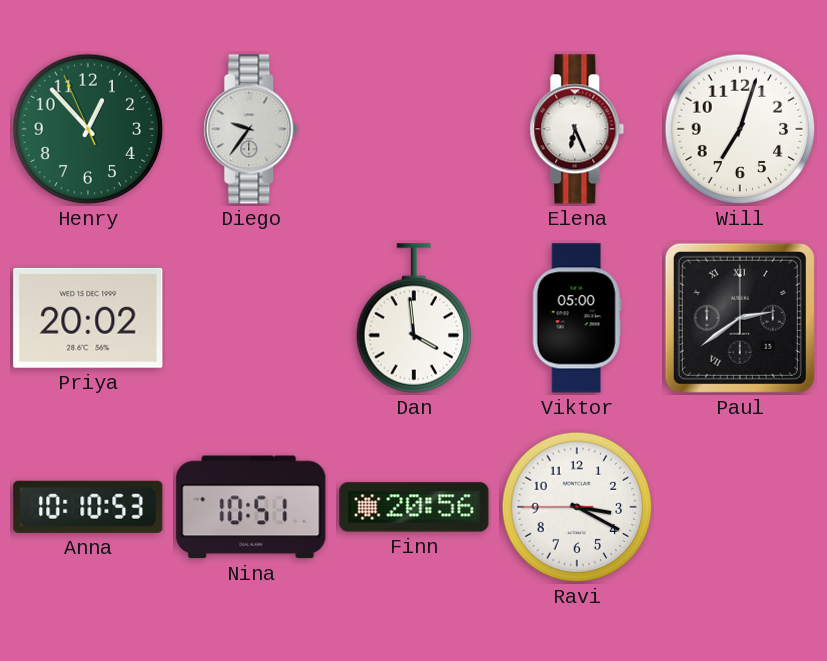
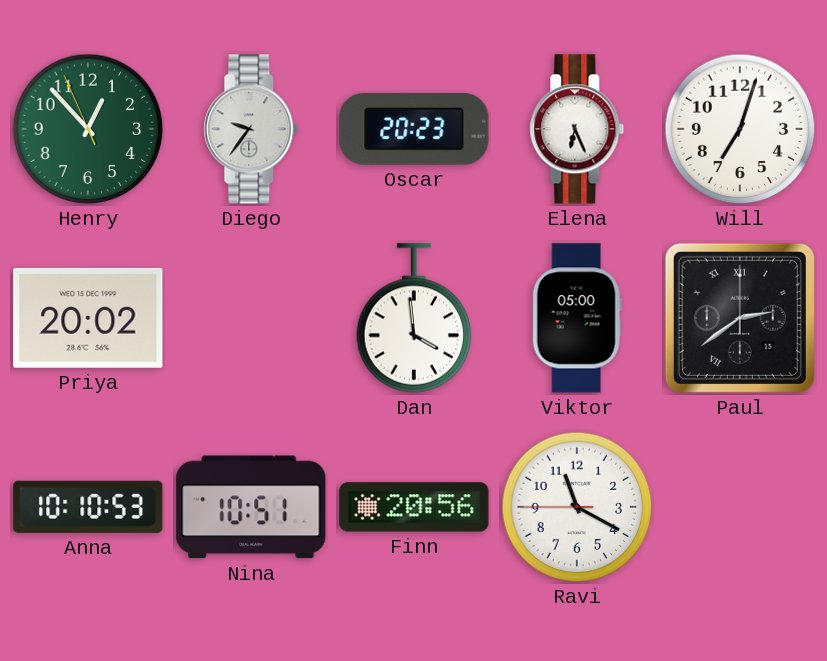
Oscar: none -> 20:23 (414, 130)
Ravi: 3:19 -> 11:19 (577, 507)
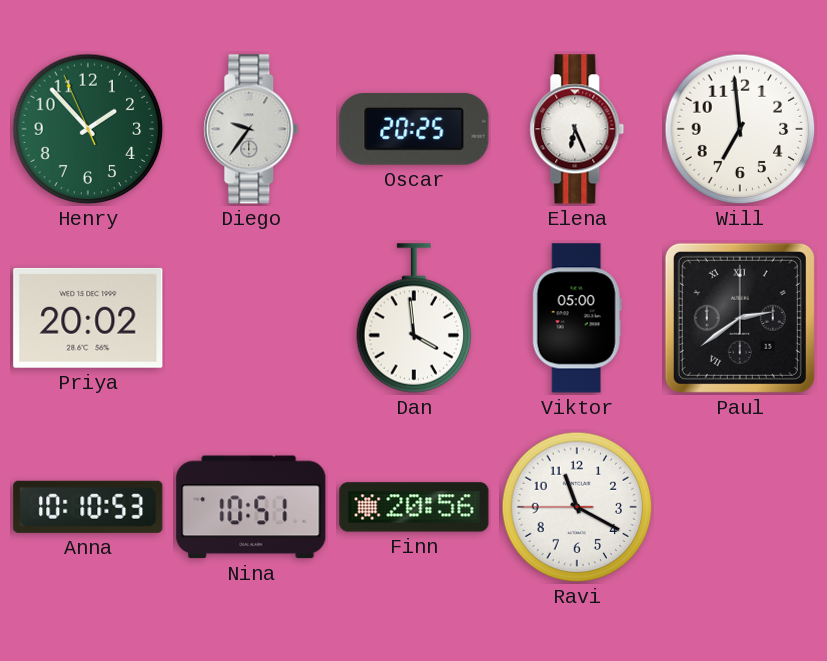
Henry: 12:52 -> 1:52 (88, 129)
Oscar: 20:23 -> 20:25 (414, 130)
Will: 7:03 -> 6:59 (740, 129)
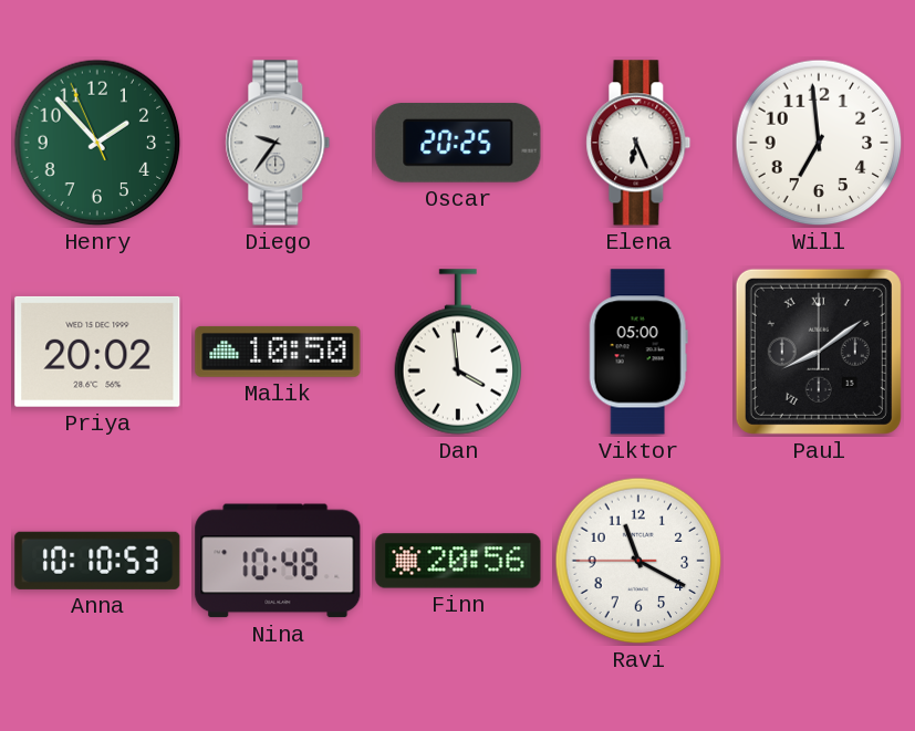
Malik: none -> 10:50 (278, 352)
Paul: 2:39 -> 8:09 (819, 352)
Nina: 10:51 -> 10:48 (278, 561)
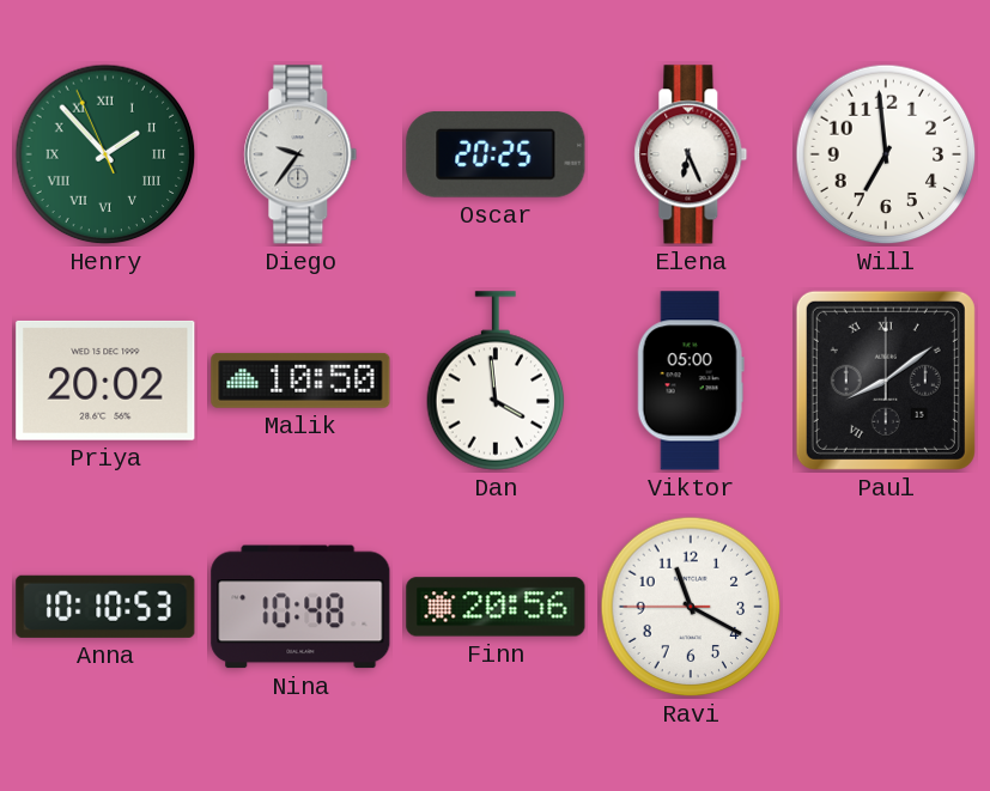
Henry numerals: Arabic -> Roman (105, 154)
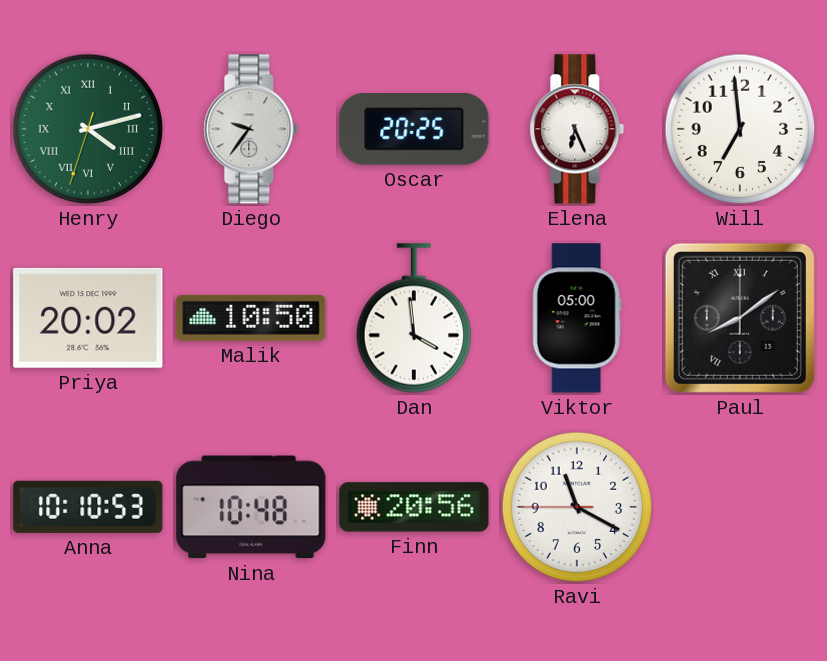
Henry: 1:52 -> 4:12 (88, 129)
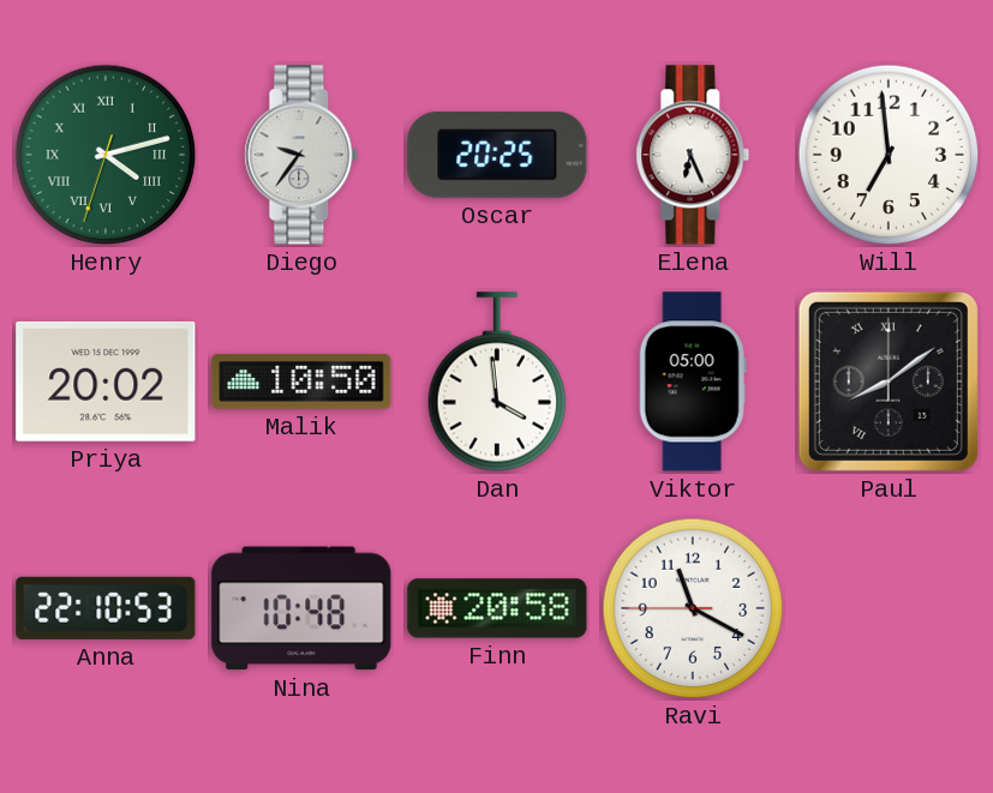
Anna: 10:10 -> 22:10 (106, 608)
Finn: 20:56 -> 20:58 (497, 608)
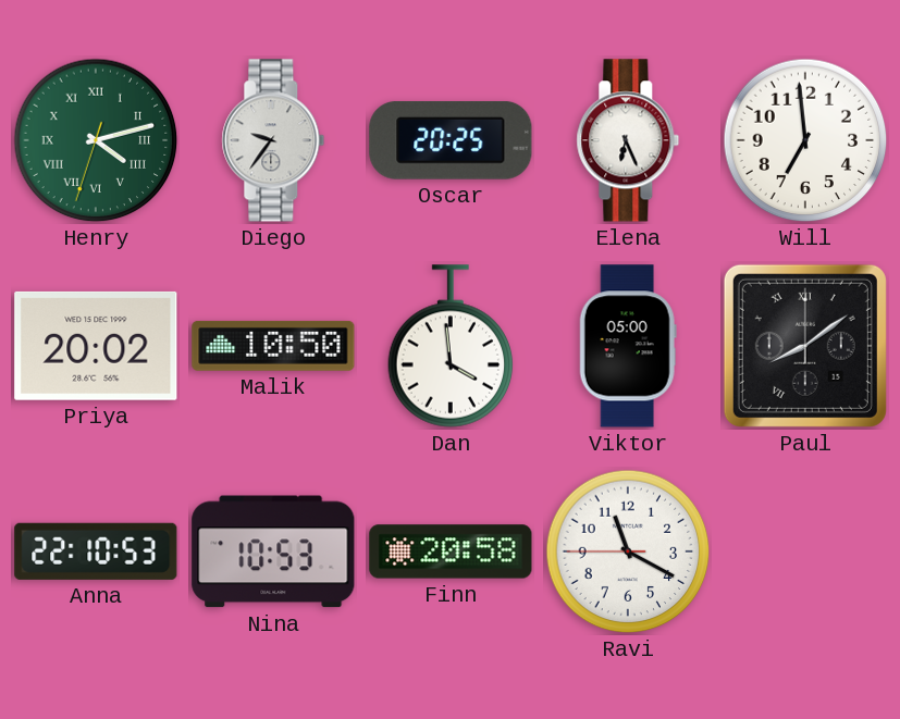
Nina: 10:48 -> 10:53 (273, 551)
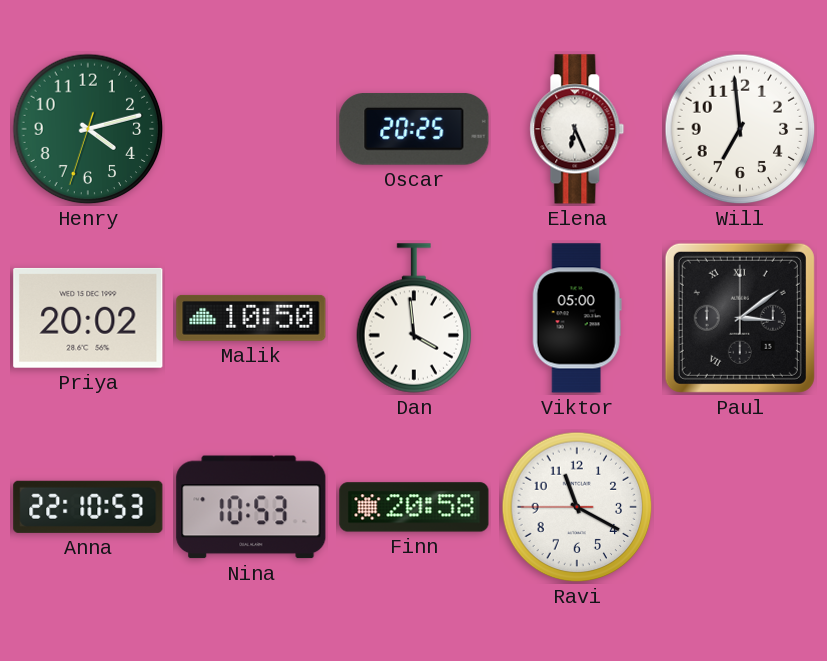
Henry numerals: Roman -> Arabic (88, 129)
Diego: 9:36 -> none (273, 140)
Paul: 8:09 -> 3:09 (740, 318)
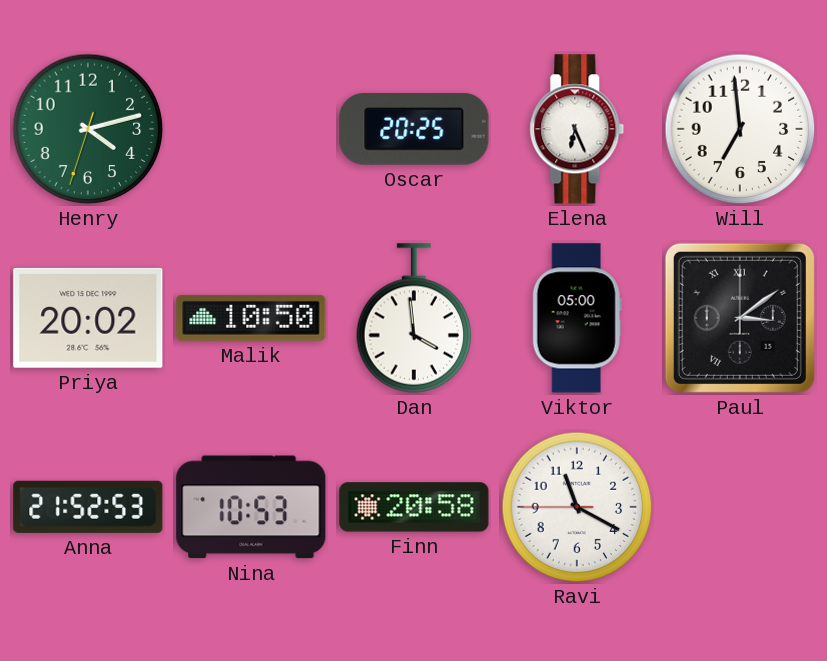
Anna: 22:10 -> 21:52 (88, 507)
